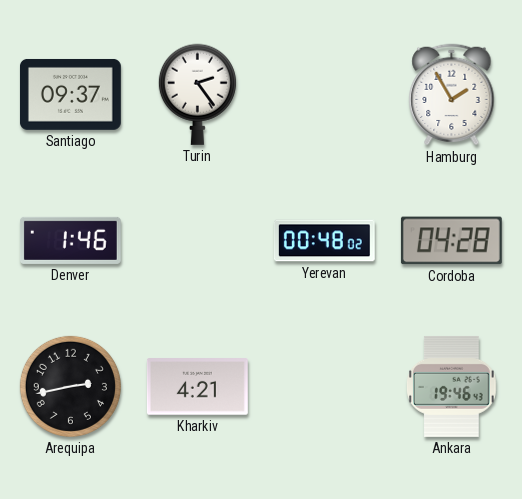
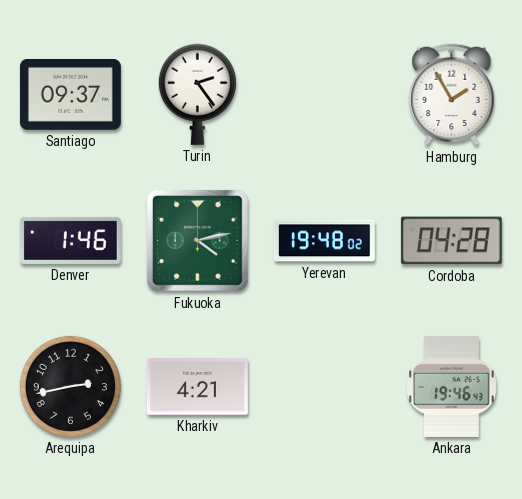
Fukuoka: none -> 4:13 (198, 241)
Yerevan: 00:48 -> 19:48 (324, 241)
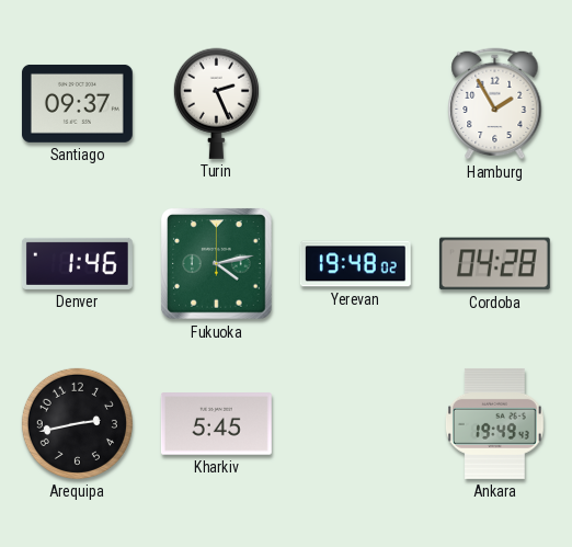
Turin: 2:24 -> 2:26 (216, 103)
Kharkiv: 4:21 -> 5:45 (216, 424)
Ankara: 19:46 -> 19:49 (494, 423)
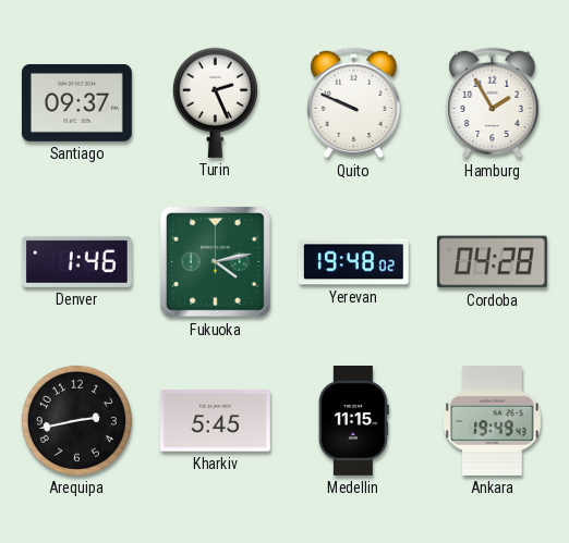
Quito: none -> 9:49 (354, 103)
Medellin: none -> 11:15 (353, 420)
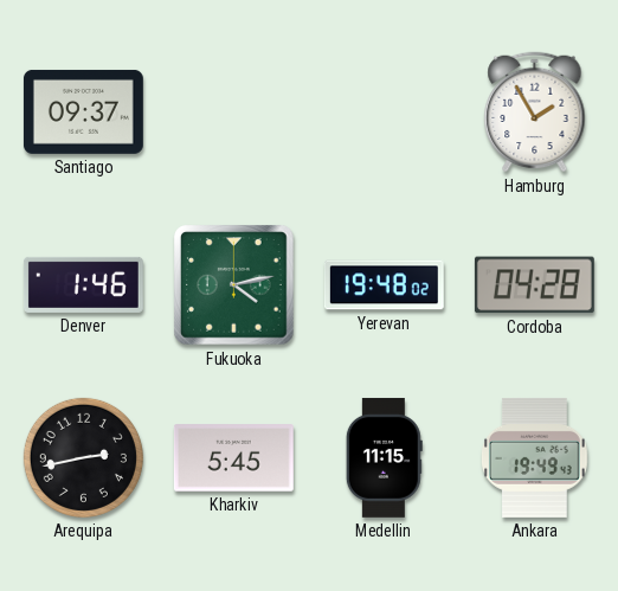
Turin: 2:26 -> none (215, 102)
Quito: 9:49 -> none (354, 103)
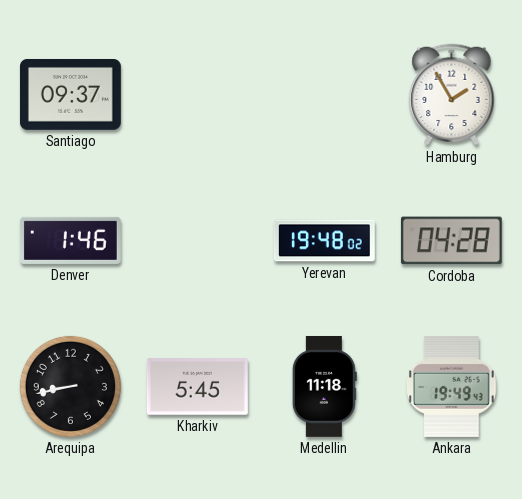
Fukuoka: 4:13 -> none (234, 285)
Arequipa: 2:43 -> 8:43 (70, 386)
Medellin: 11:15 -> 11:18 (324, 386)
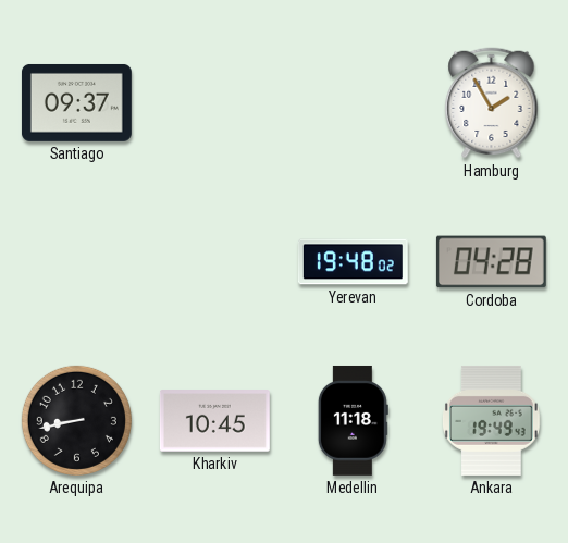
Denver: 1:46 -> none (70, 240)
Kharkiv: 5:45 -> 10:45 (214, 421)
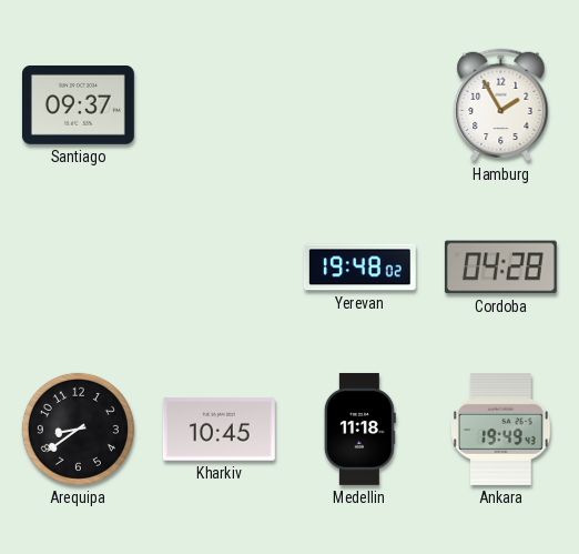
Arequipa: 8:43 -> 8:39 (78, 429)
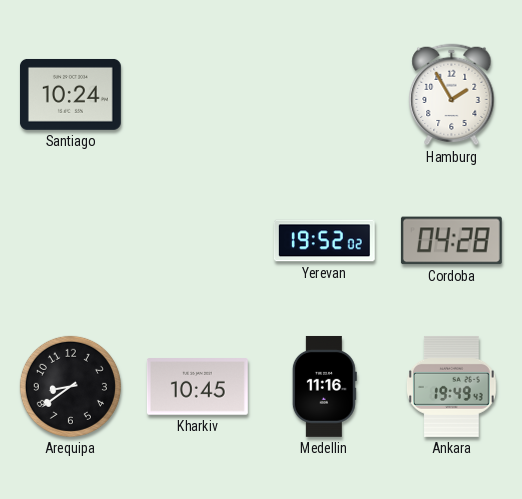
Santiago: 09:37 -> 10:24 (70, 94)
Yerevan: 19:48 -> 19:52 (324, 241)
Medellin: 11:18 -> 11:16 (324, 386)
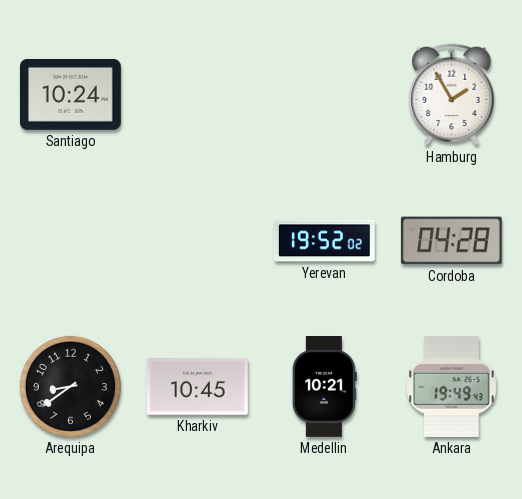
Medellin: 11:16 -> 10:21 (324, 386)
